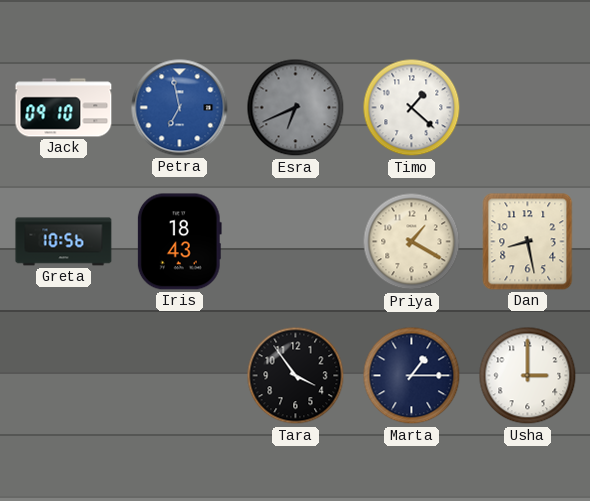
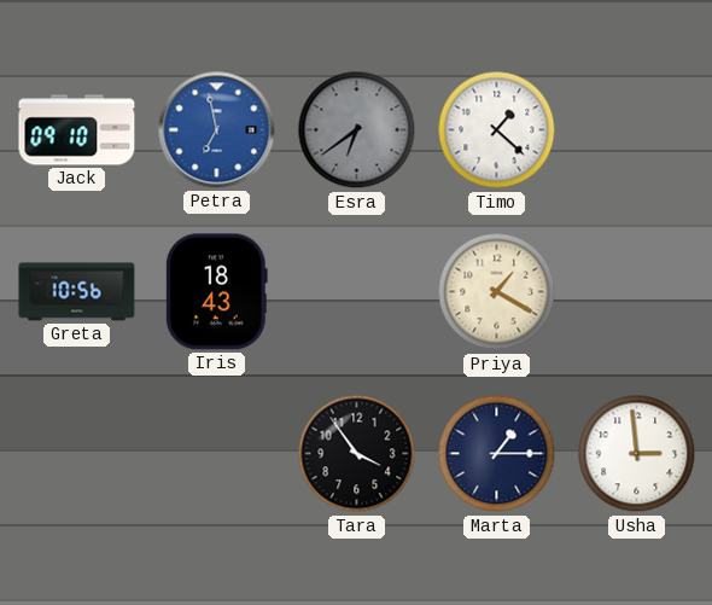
Esra: 6:41 -> 6:39 (357, 130)
Dan: 8:28 -> none (528, 242)
Usha: 3:00 -> 2:59 (637, 454)
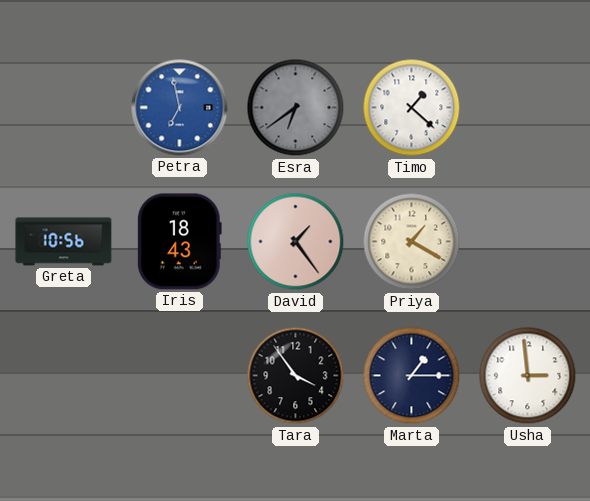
Jack: 09:10 -> none (77, 130)
David: none -> 1:24 (296, 242)
